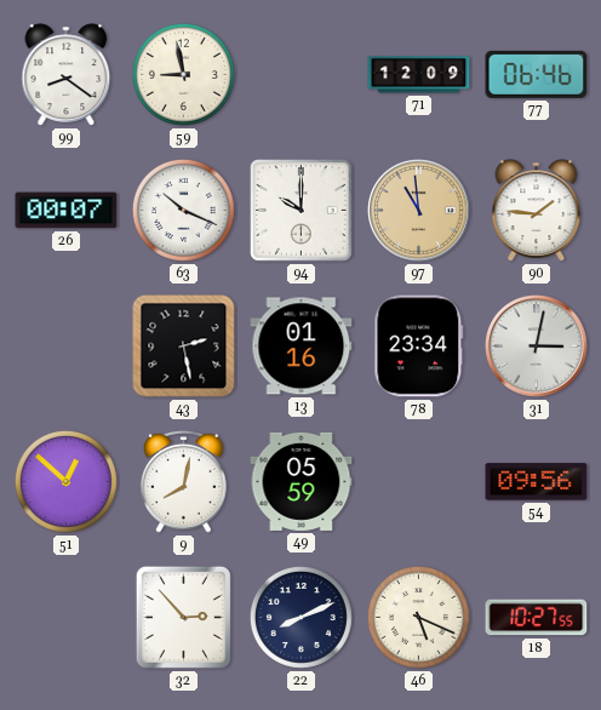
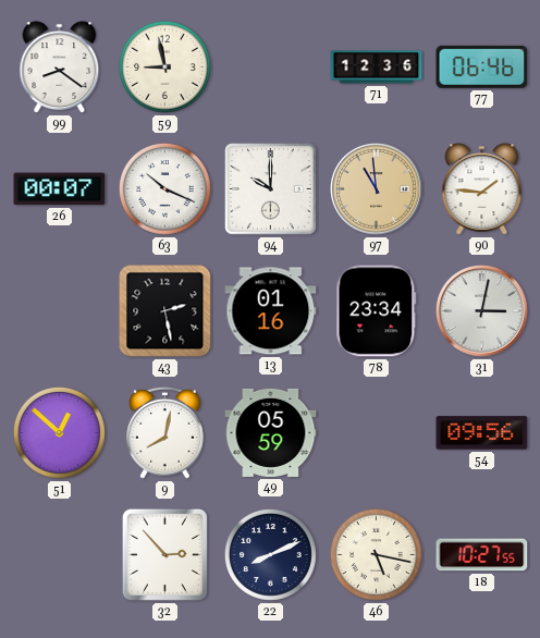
71: 12:09 -> 12:36 (377, 68)
46: 5:19 -> 5:17 (376, 554)
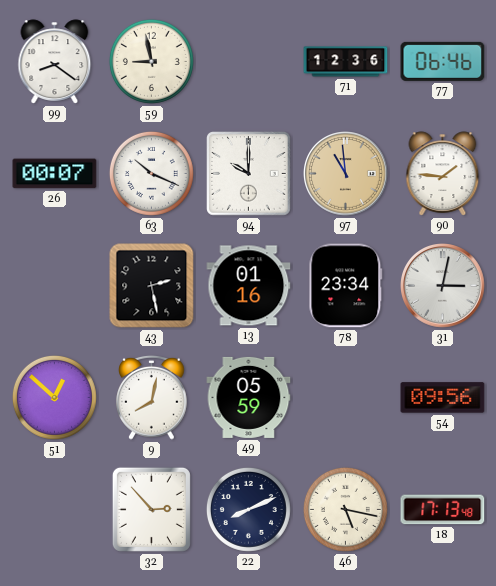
18: 10:27 -> 17:13 (443, 510)
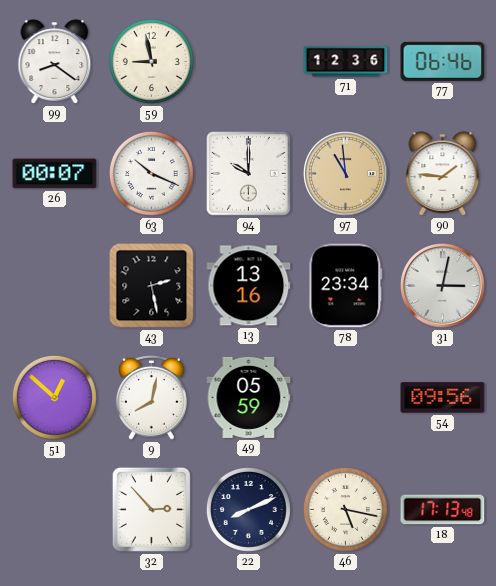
13: 01:16 -> 13:16 (249, 286)
